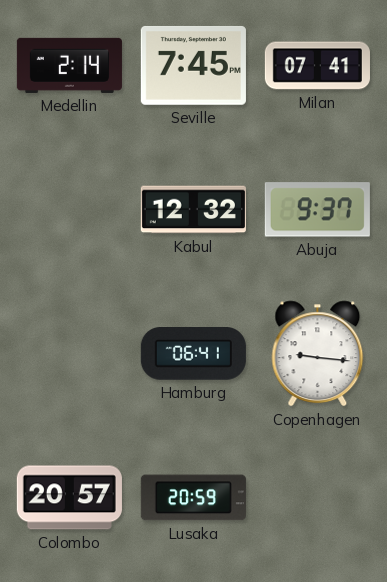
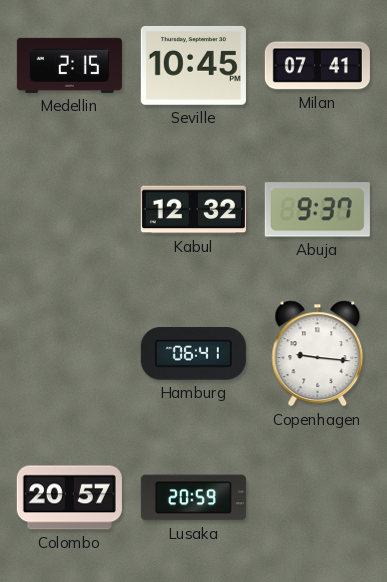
Medellin: 2:14 -> 2:15 (69, 65)
Seville: 7:45 -> 10:45 (193, 65)
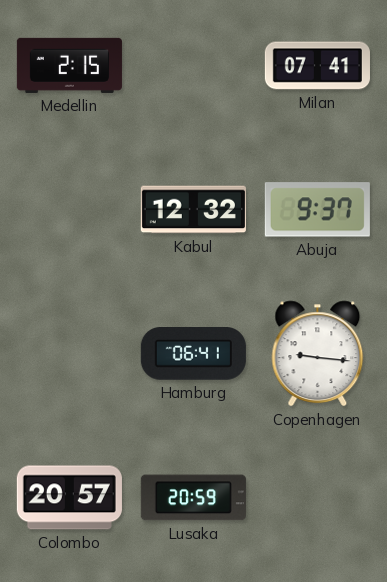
Seville: 10:45 -> none (193, 65)
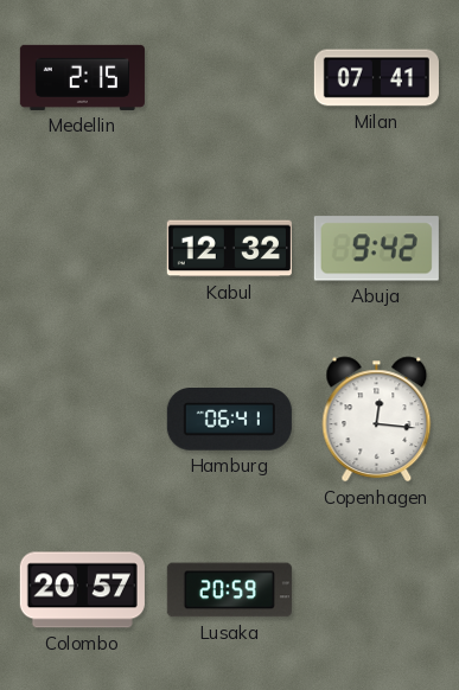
Abuja: 9:37 -> 9:42 (376, 249)
Copenhagen: 9:16 -> 12:16 (377, 420)
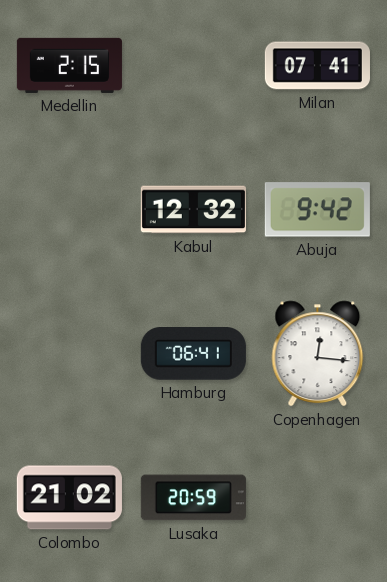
Colombo: 20:57 -> 21:02 (69, 498)
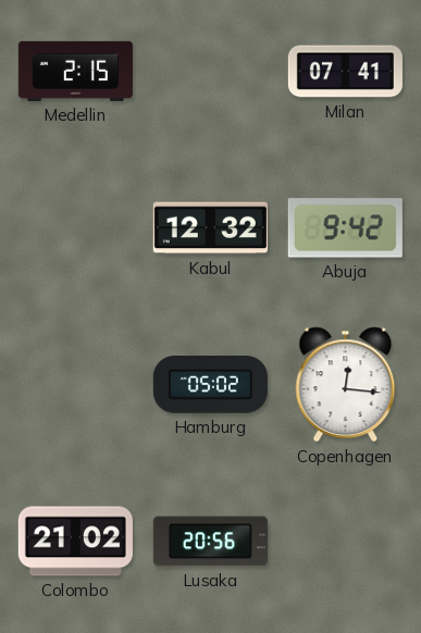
Hamburg: 06:41 -> 05:02 (210, 385)
Lusaka: 20:59 -> 20:56 (210, 542)
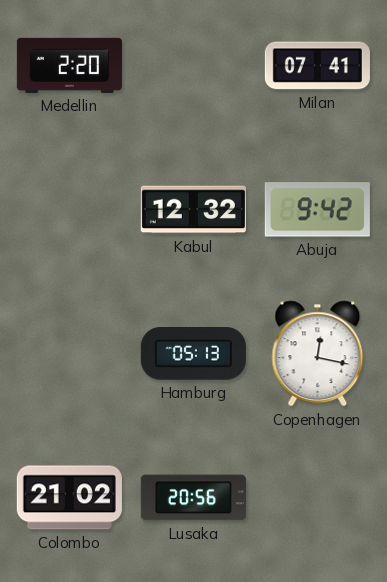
Medellin: 2:15 -> 2:20 (69, 65)
Hamburg: 05:02 -> 05:13 (193, 354)
Copenhagen: 12:16 -> 12:17 (318, 354)
